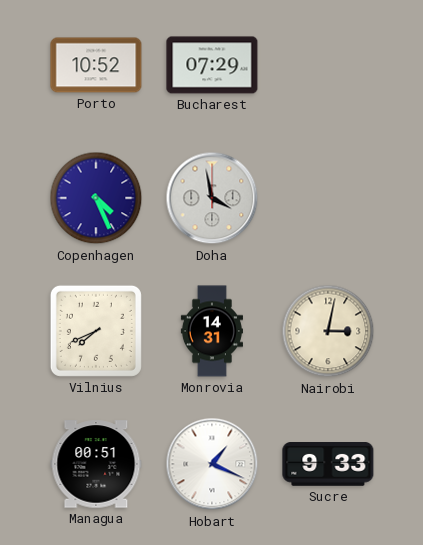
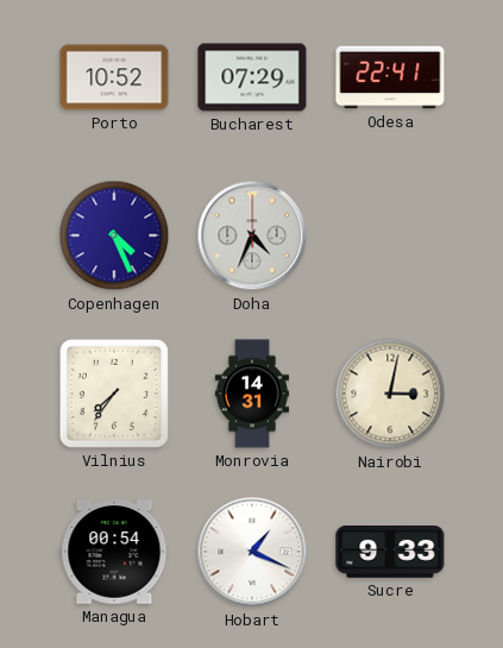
Odesa: none -> 22:41 (390, 77)
Doha: 3:58 -> 4:34 (252, 235)
Vilnius: 7:41 -> 7:36 (114, 394)
Managua: 00:51 -> 00:54 (114, 552)
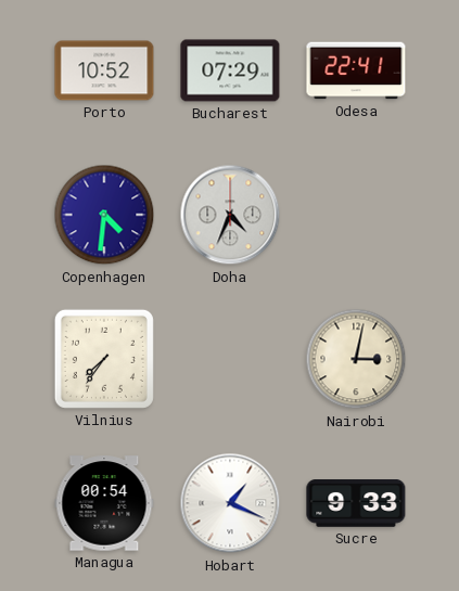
Copenhagen: 4:26 -> 4:31 (104, 215)
Monrovia: 14:31 -> none (252, 394)
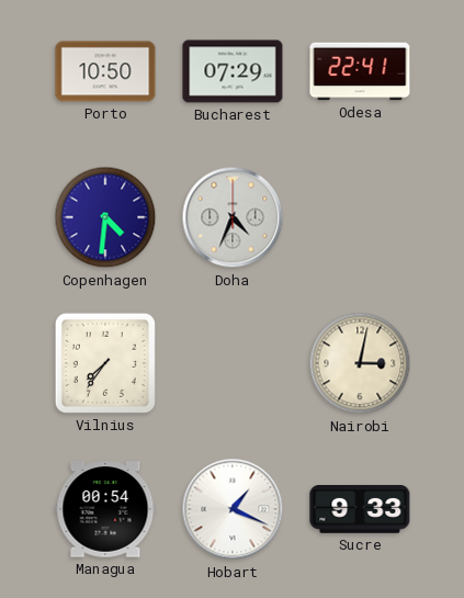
Porto: 10:52 -> 10:50 (105, 71)
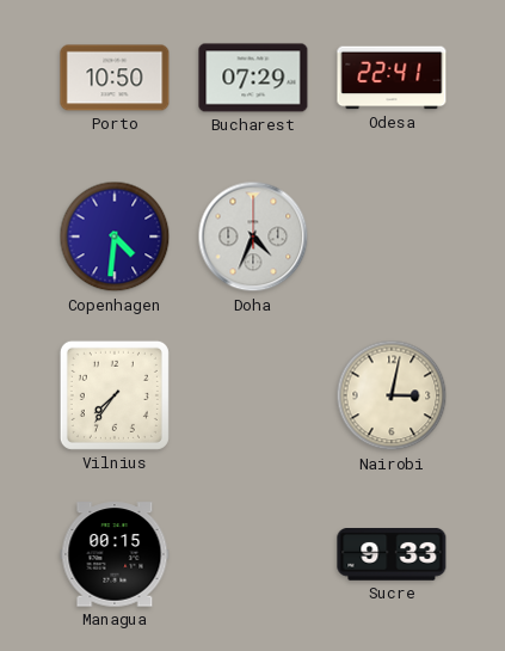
Managua: 00:54 -> 00:15 (115, 554)
Hobart: 1:19 -> none (233, 509)
